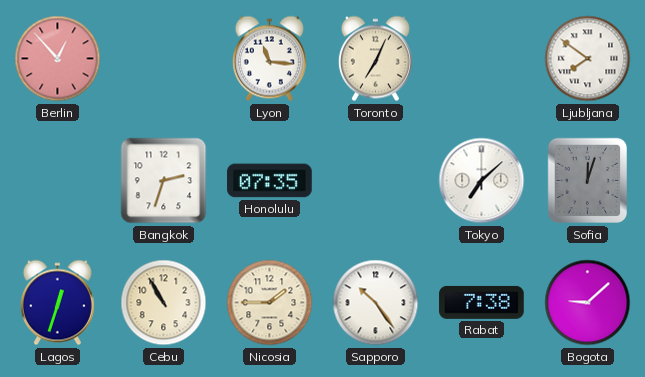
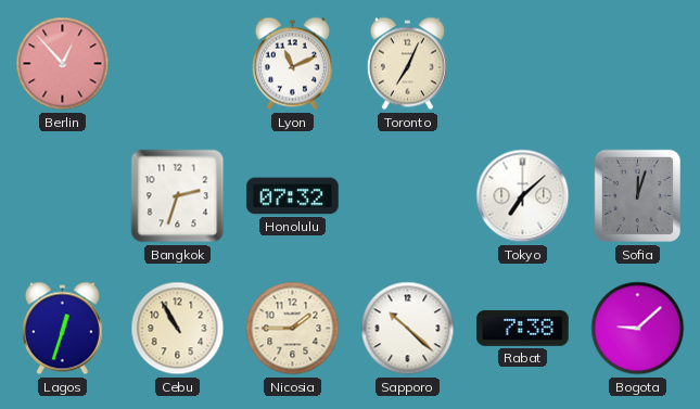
Lyon: 11:16 -> 11:11 (292, 64)
Ljubljana: 7:51 -> none (588, 59)
Honolulu: 07:35 -> 07:32 (293, 196)
Sapporo: 10:24 -> 10:22 (408, 329)
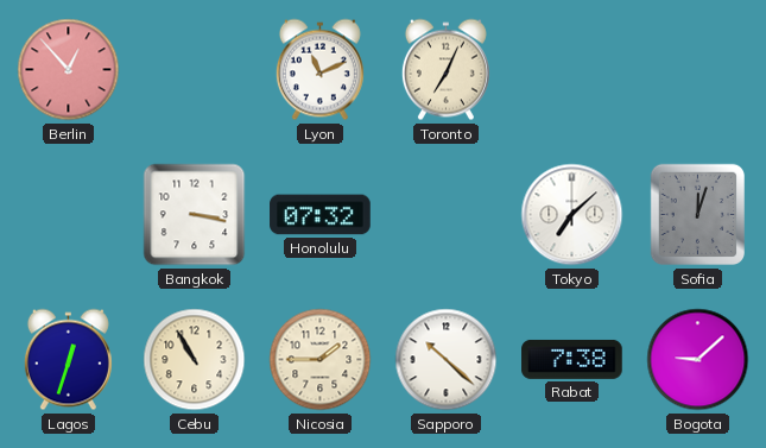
Bangkok: 2:33 -> 3:17 (195, 215)
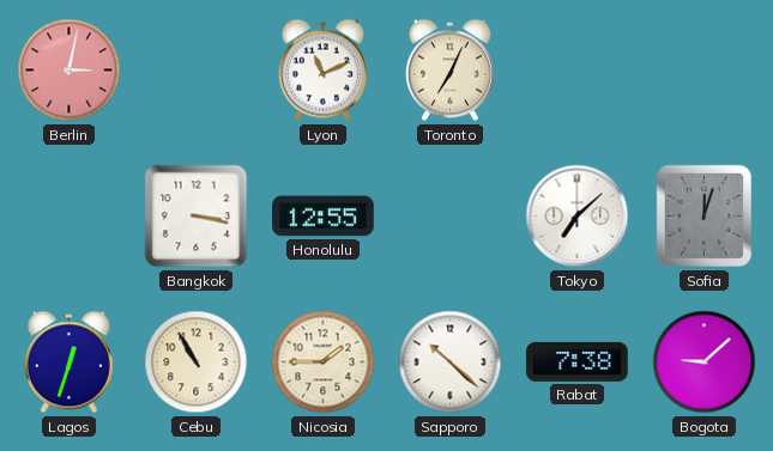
Berlin: 12:53 -> 3:02 (70, 71)
Honolulu: 07:32 -> 12:55 (324, 217)
